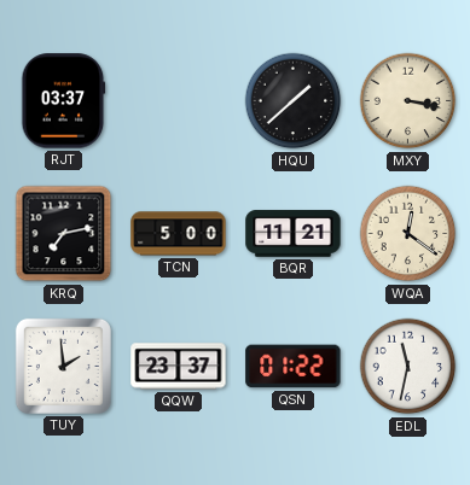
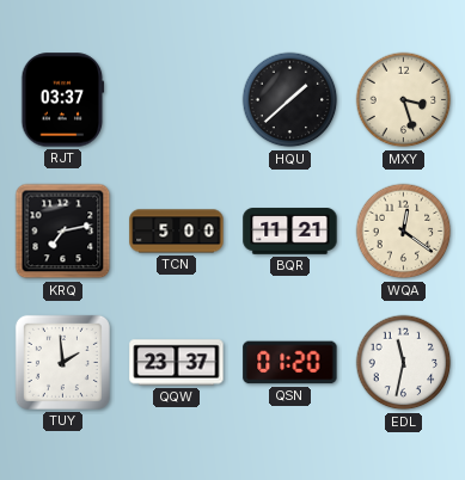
MXY: 3:17 -> 3:27 (404, 100)
QSN: 01:22 -> 01:20 (290, 363)
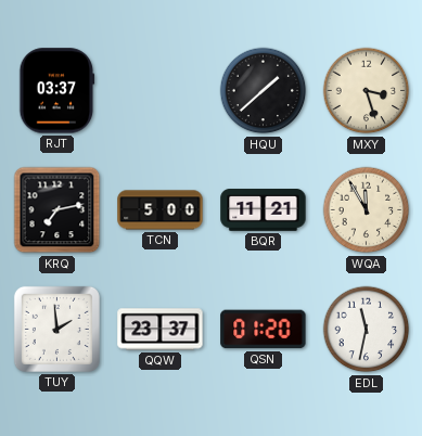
WQA: 12:21 -> 11:55 (367, 210)
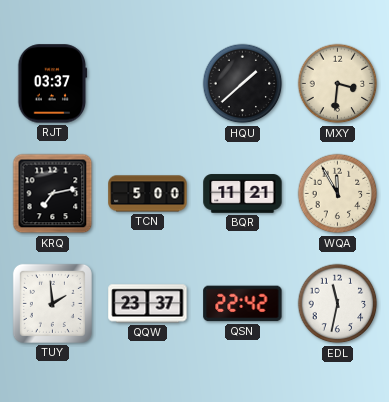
MXY: 3:27 -> 3:31 (338, 84)
QSN: 01:20 -> 22:42 (243, 304)
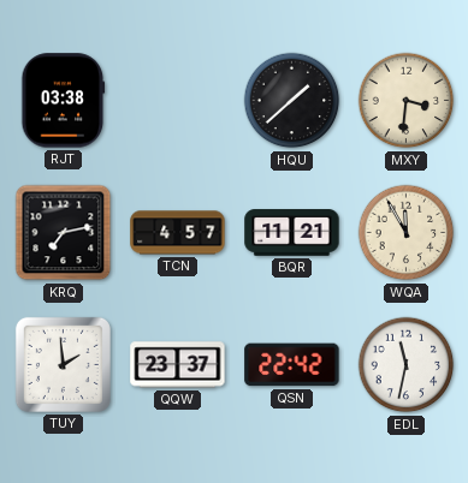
RJT: 03:37 -> 03:38 (64, 101)
TCN: 5:00 -> 4:57 (178, 233)
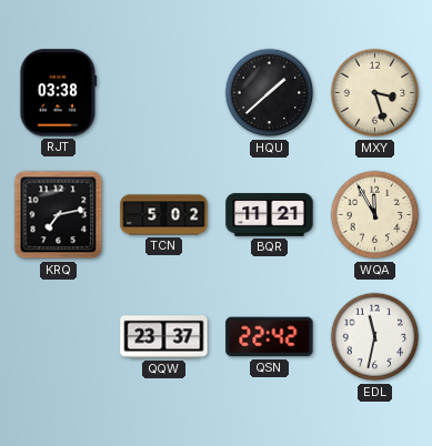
MXY: 3:31 -> 3:27 (375, 93)
TCN: 4:57 -> 5:02 (164, 215)
TUY: 1:59 -> none (63, 364)
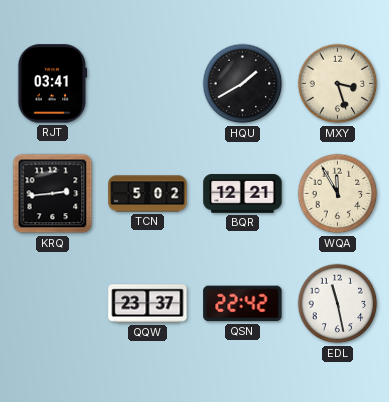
RJT: 03:38 -> 03:41 (53, 84)
HQU: 1:38 -> 1:40 (243, 84)
KRQ: 7:13 -> 2:44 (53, 194)
BQR: 11:21 -> 12:21 (243, 194)
EDL: 11:32 -> 11:28 (338, 304)
